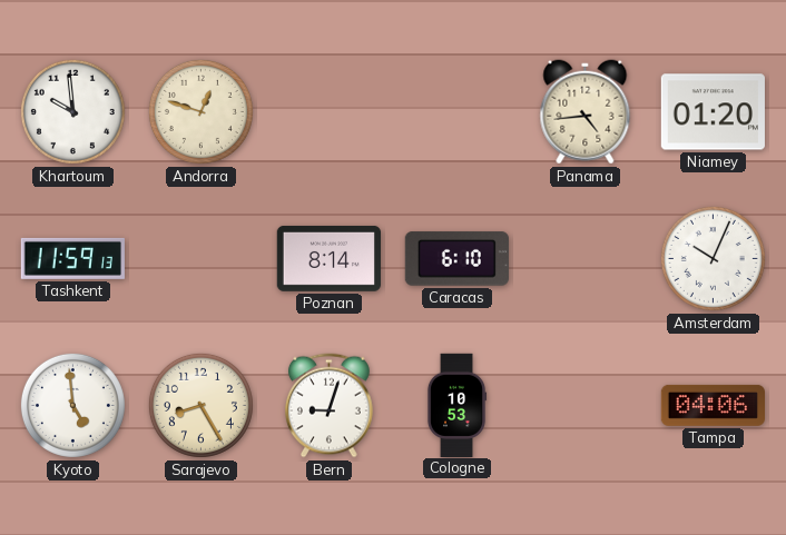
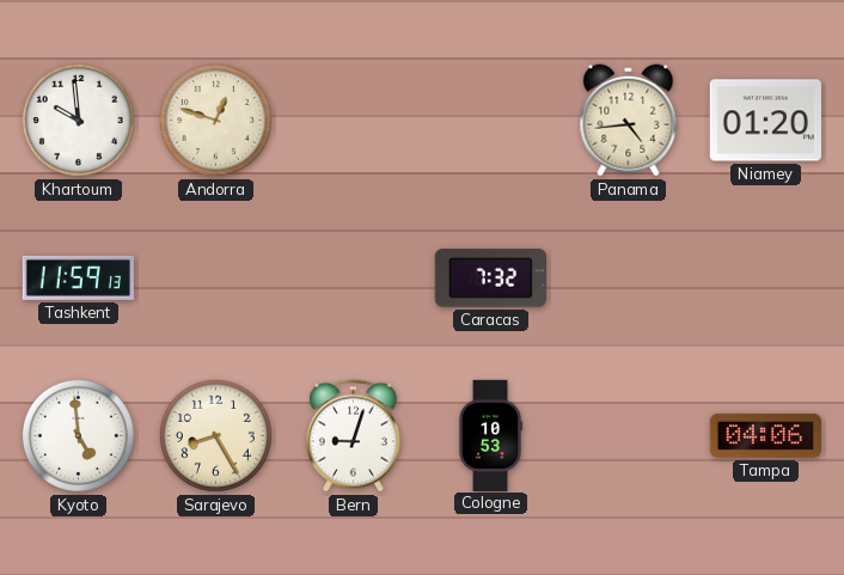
Poznan: 8:14 -> none (328, 258)
Caracas: 6:10 -> 7:32 (490, 279)
Amsterdam: 10:04 -> none (713, 258)
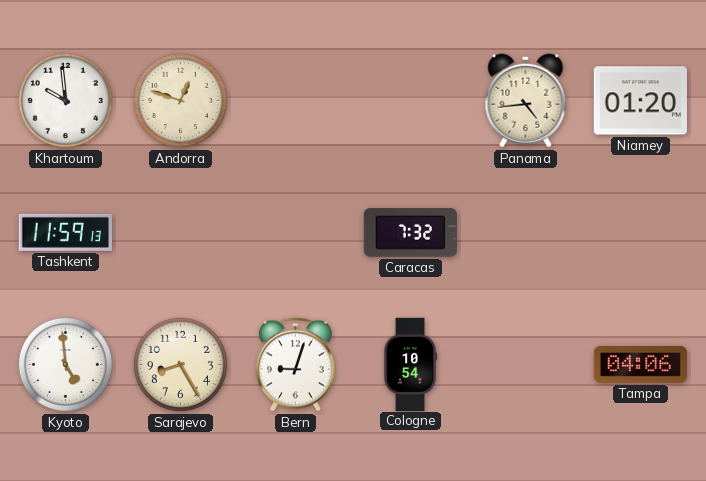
Cologne: 10:53 -> 10:54 (410, 364)
